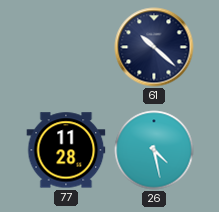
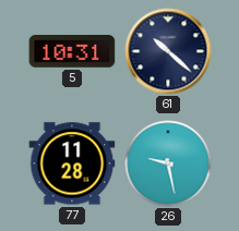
5: none -> 10:31 (72, 51)
26: 4:28 -> 9:28 (168, 163)
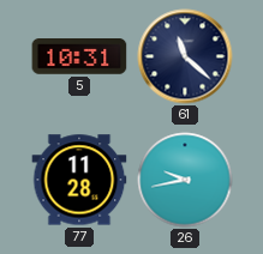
61: 10:22 -> 11:22 (185, 56)
26: 9:28 -> 9:43 (185, 180)
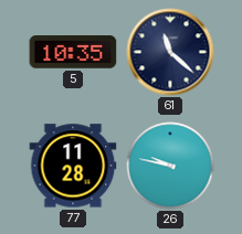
5: 10:31 -> 10:35 (73, 52)
26: 9:43 -> 9:47 (170, 166)
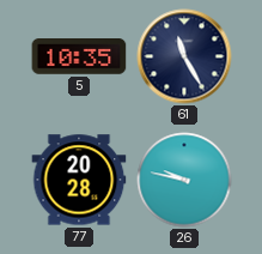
61: 11:22 -> 11:25 (184, 56)
77: 11:28 -> 20:28 (79, 180)
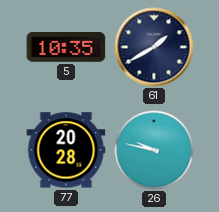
61: 11:25 -> 1:40 (154, 47)
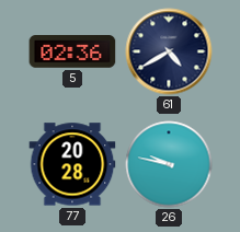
5: 10:35 -> 02:36 (72, 51)
61: 1:40 -> 4:40 (169, 51)
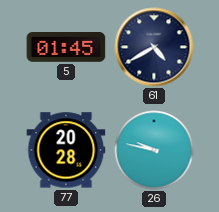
5: 02:36 -> 01:45 (66, 47)
